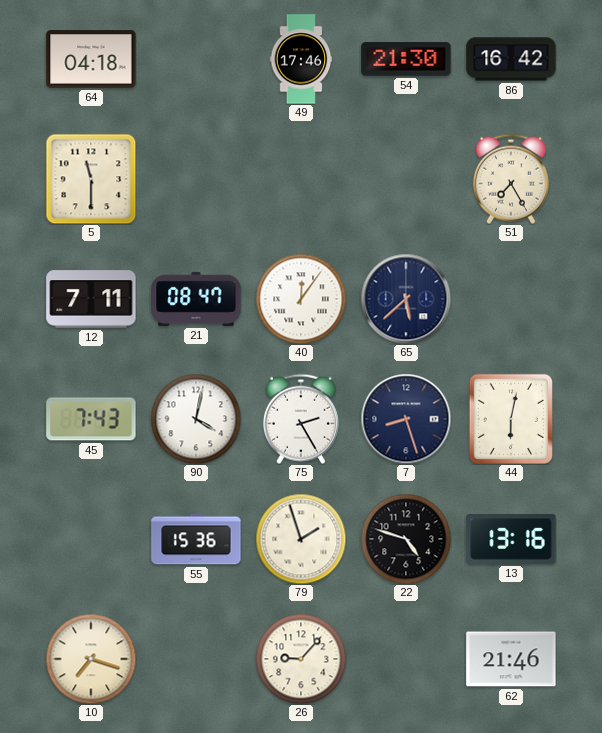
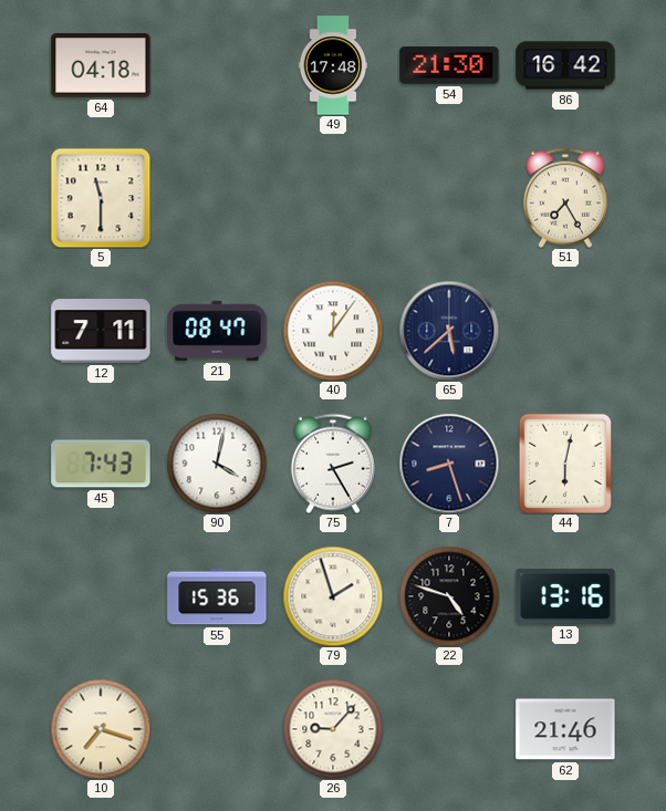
49: 17:46 -> 17:48 (333, 65)
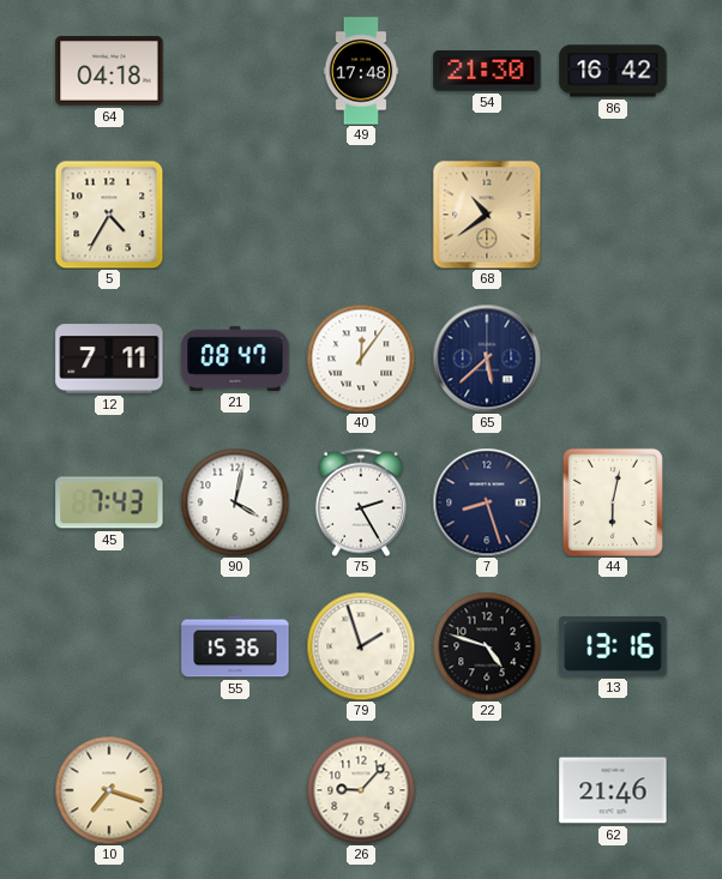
5: 11:30 -> 4:35 (109, 215)
68: none -> 10:39 (487, 215)
51: 7:25 -> none (565, 198)
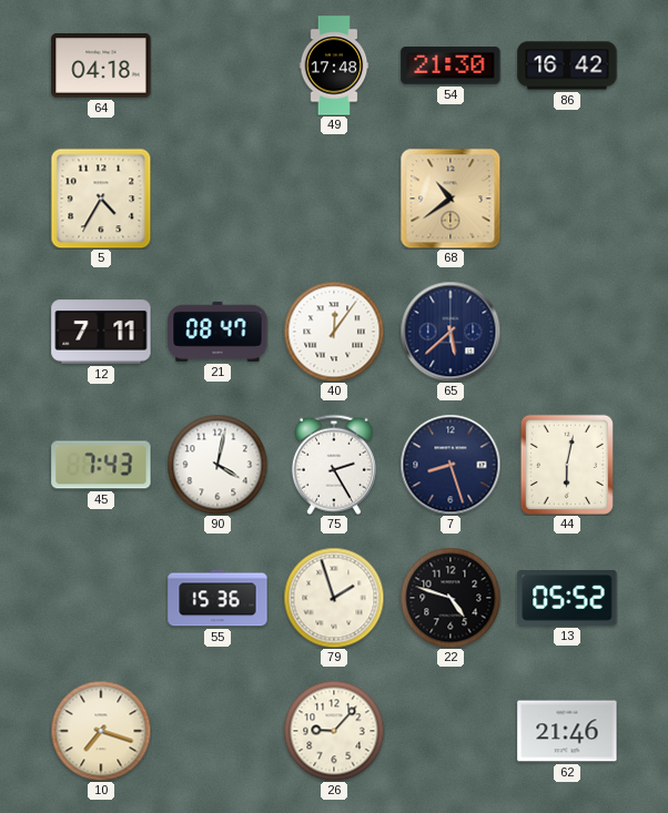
13: 13:16 -> 05:52 (567, 598)
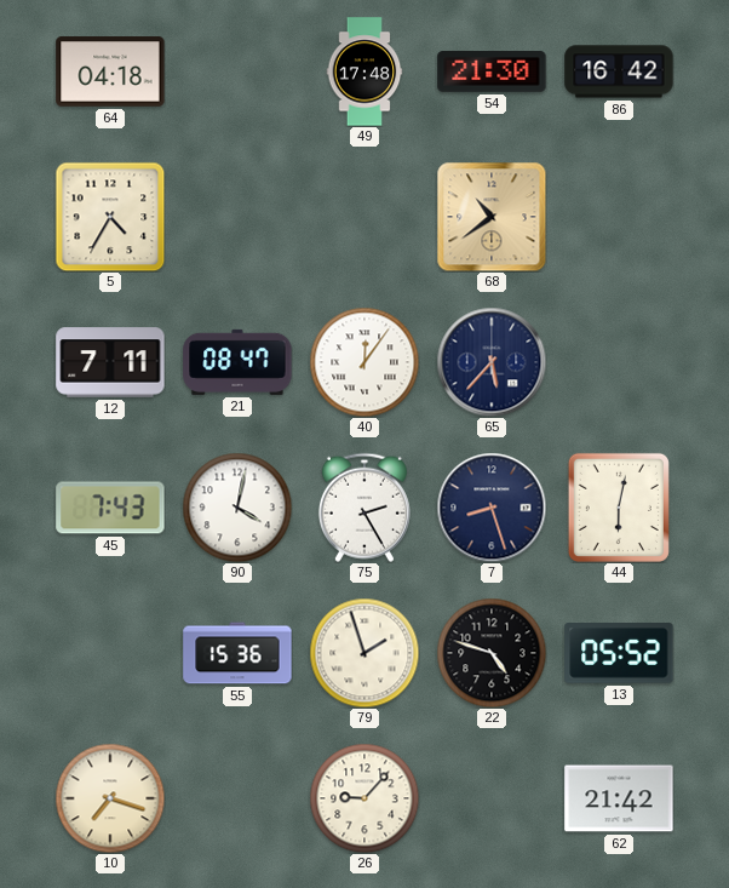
65: 5:38 -> 5:37 (492, 362)
62: 21:46 -> 21:42 (619, 798)
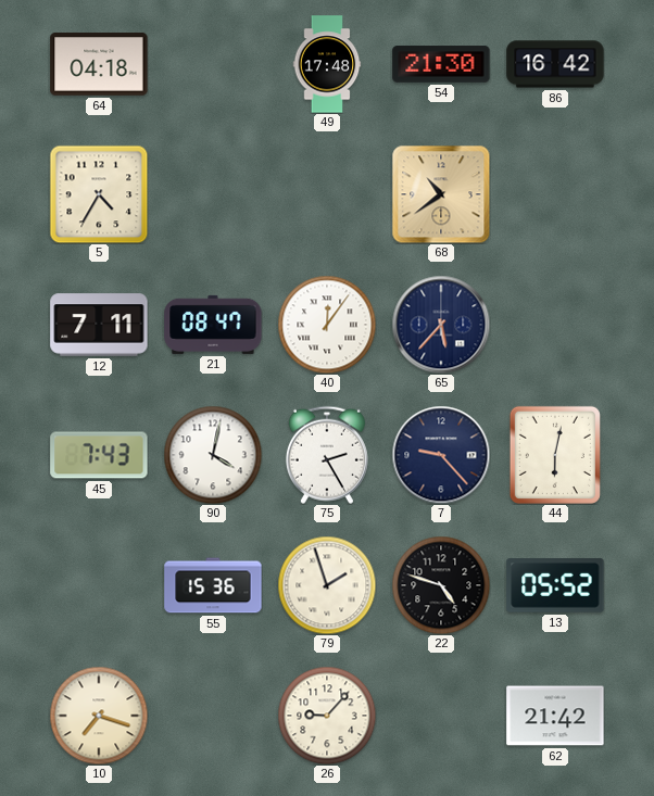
7: 8:27 -> 9:23 (441, 455)
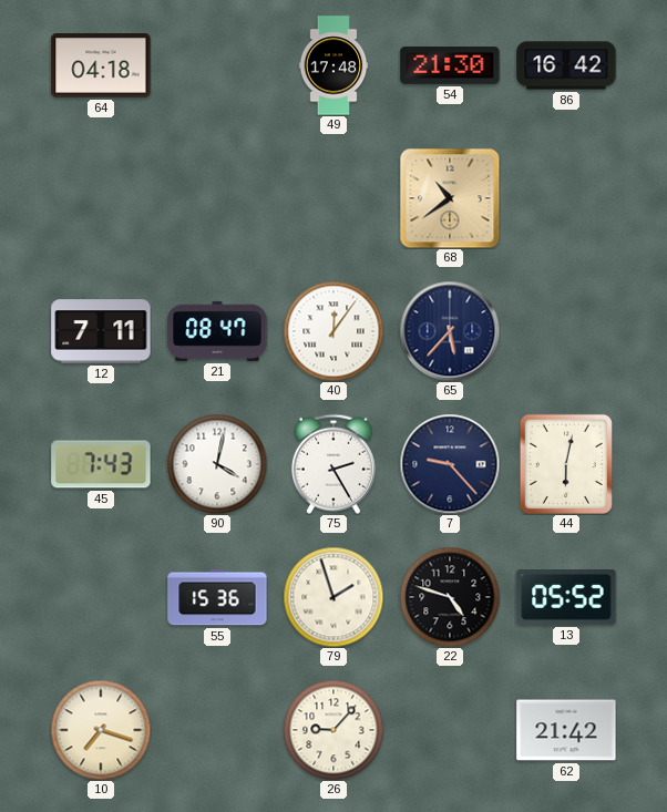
5: 4:35 -> none (99, 194)
